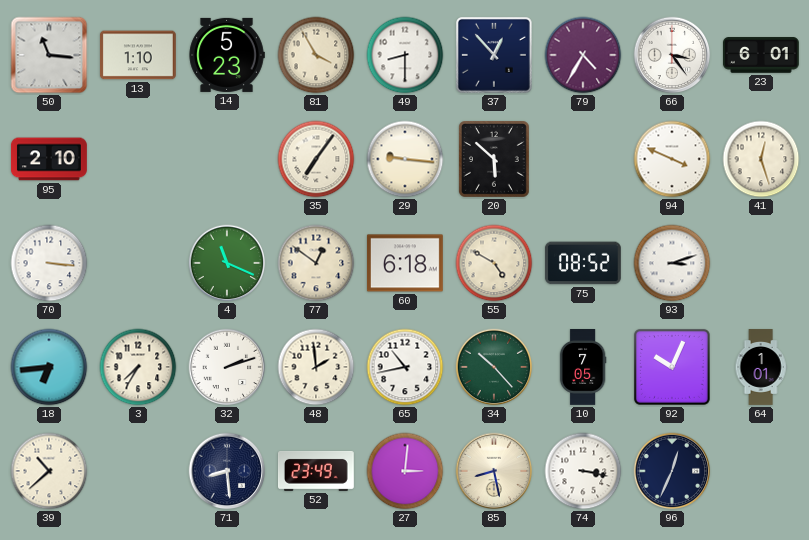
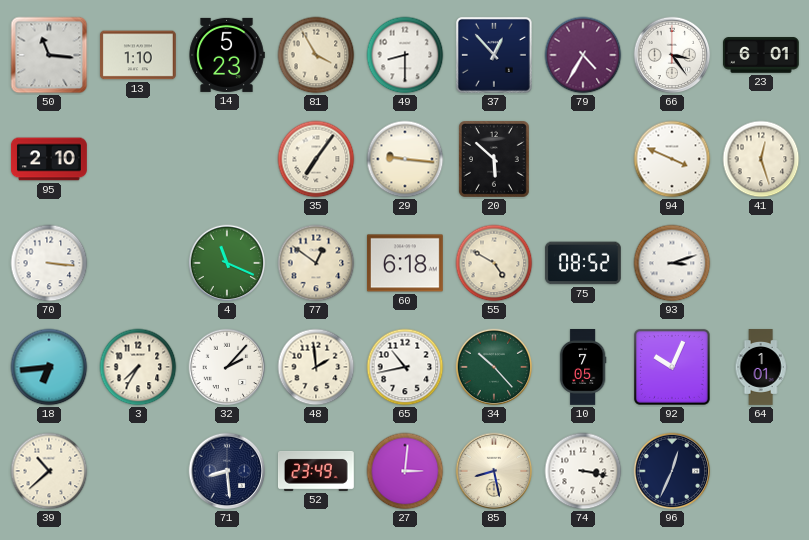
32: 2:12 -> 2:07 (227, 367)
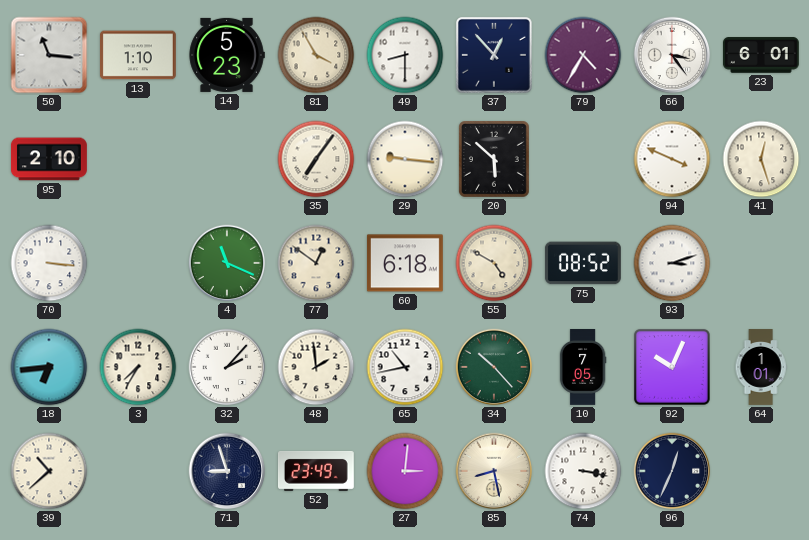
71: 8:29 -> 8:57 (227, 471)
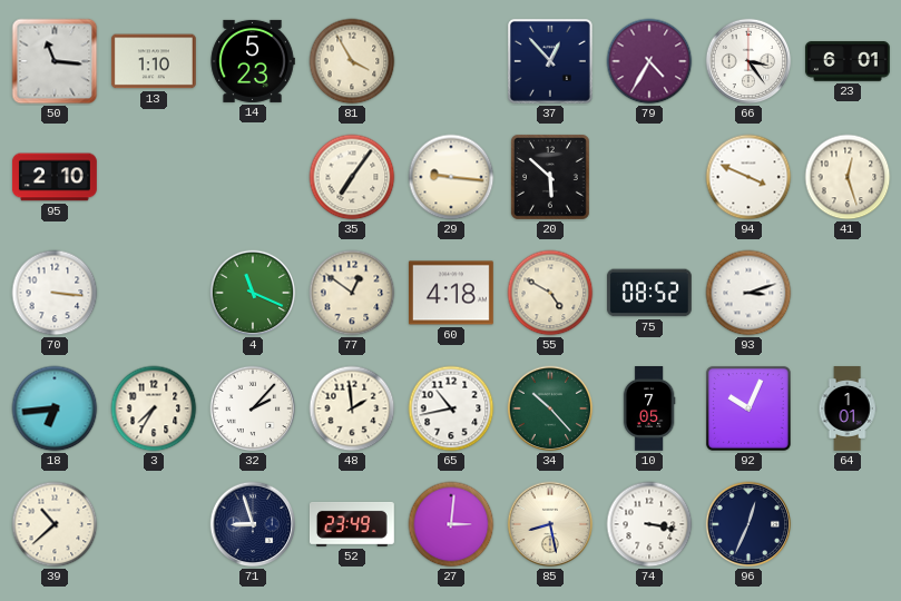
49: 8:30 -> none (405, 55)
60: 6:18 -> 4:18 (451, 293)
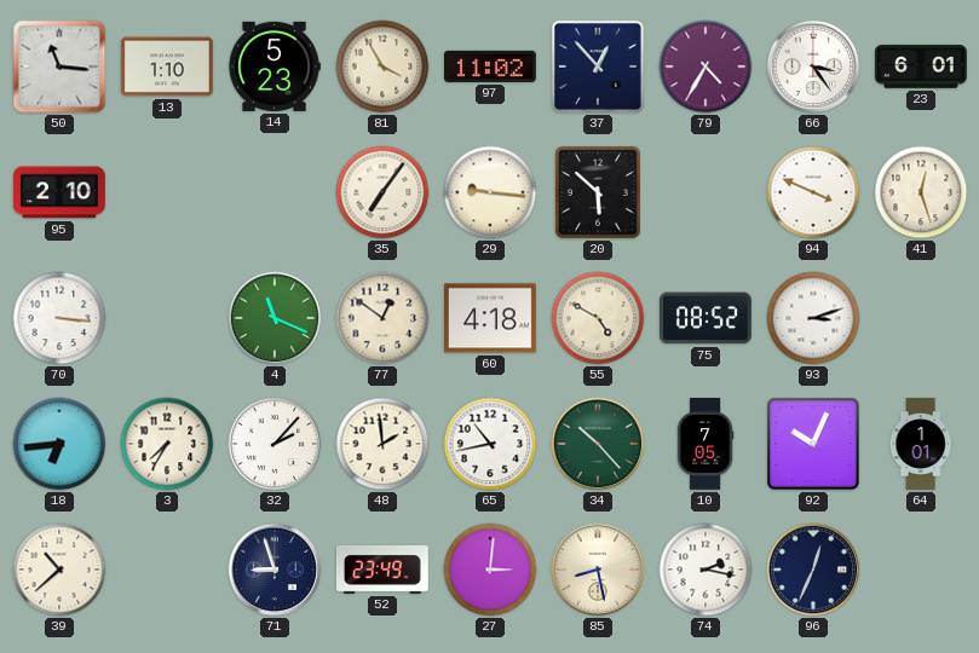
97: none -> 11:02 (490, 67)
74: 3:17 -> 2:17 (706, 570)
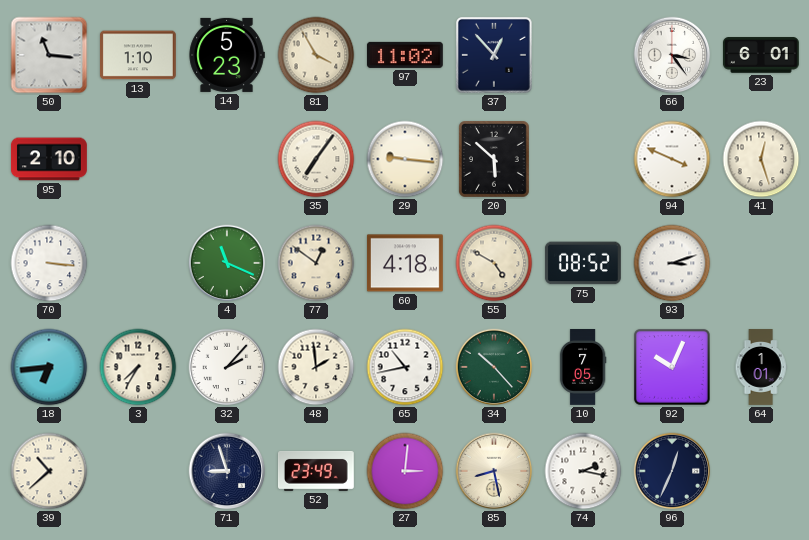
79: 4:35 -> none (706, 67)
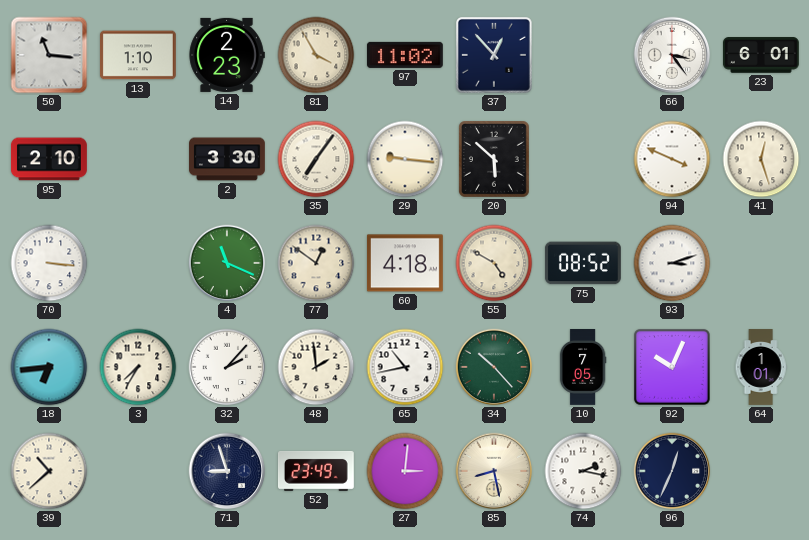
14: 5:23 -> 2:23 (227, 55)
2: none -> 3:30 (228, 159)
